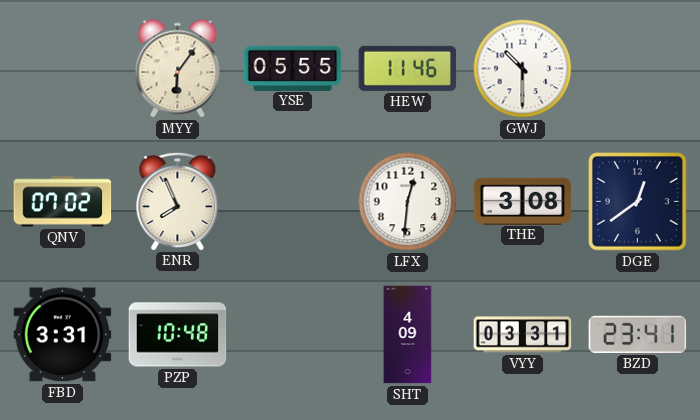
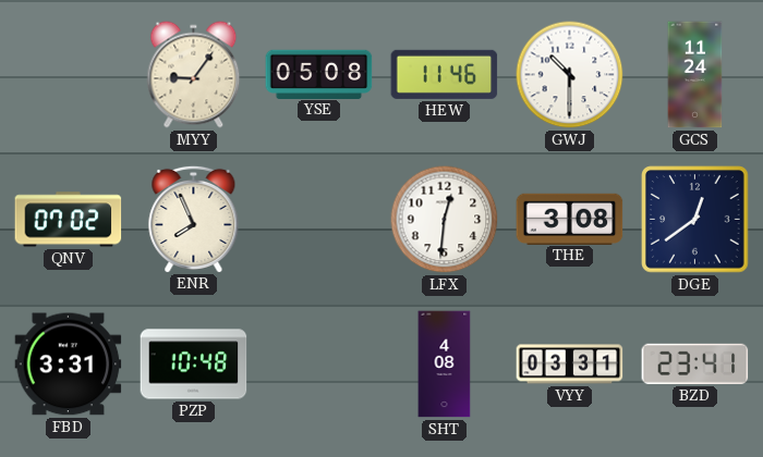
MYY: 6:06 -> 9:06 (194, 75)
YSE: 05:55 -> 05:08 (319, 74)
GCS: none -> 11:24 (695, 75)
SHT: 4:09 -> 4:08 (445, 365)
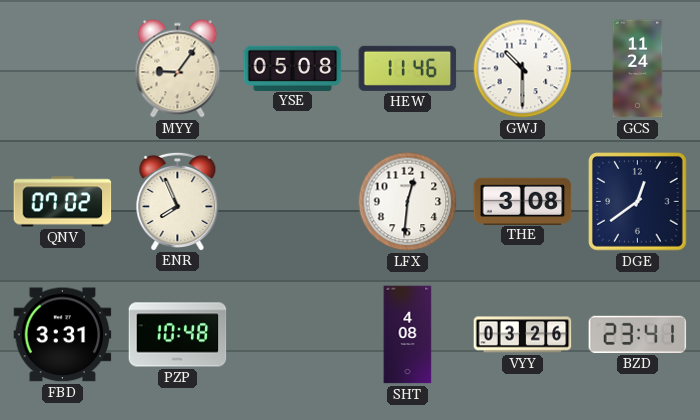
VYY: 03:31 -> 03:26 (523, 335)
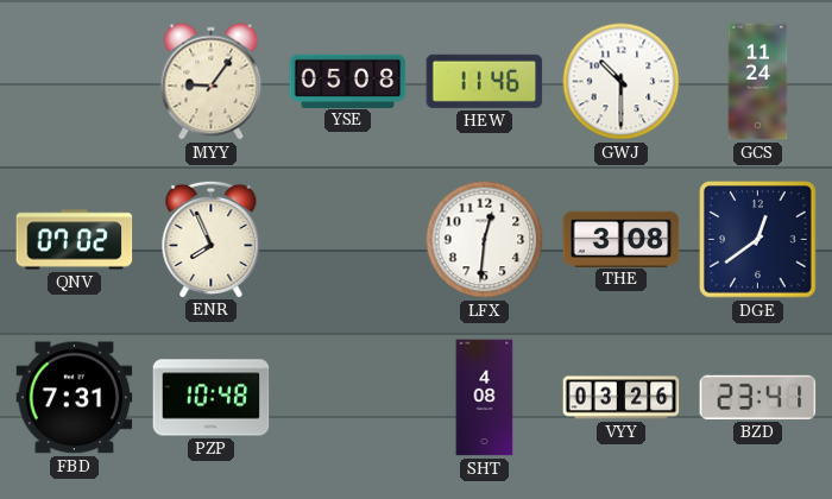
FBD: 3:31 -> 7:31 (75, 398)
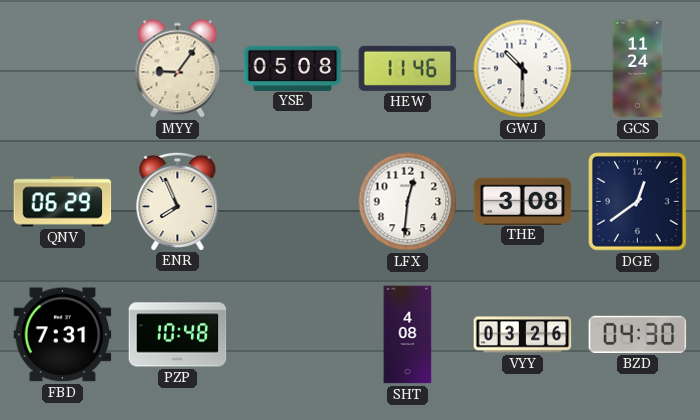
QNV: 07:02 -> 06:29 (63, 202)
BZD: 23:41 -> 04:30 (638, 334)
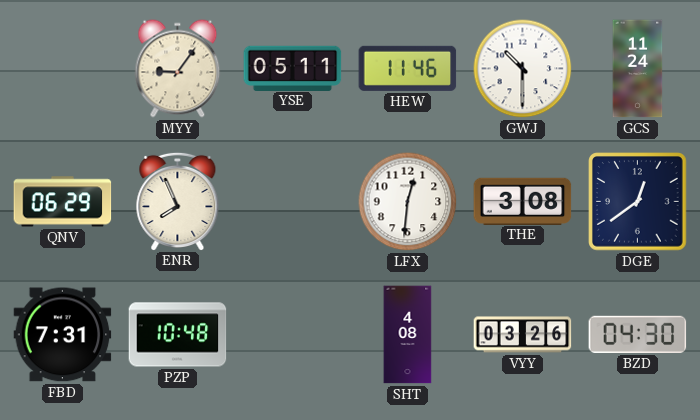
YSE: 05:08 -> 05:11 (293, 68)
